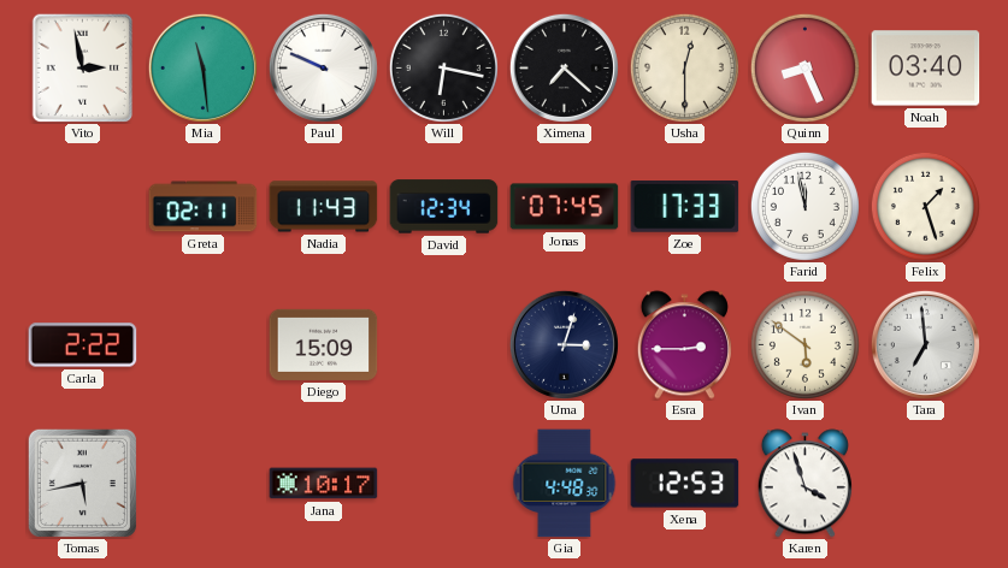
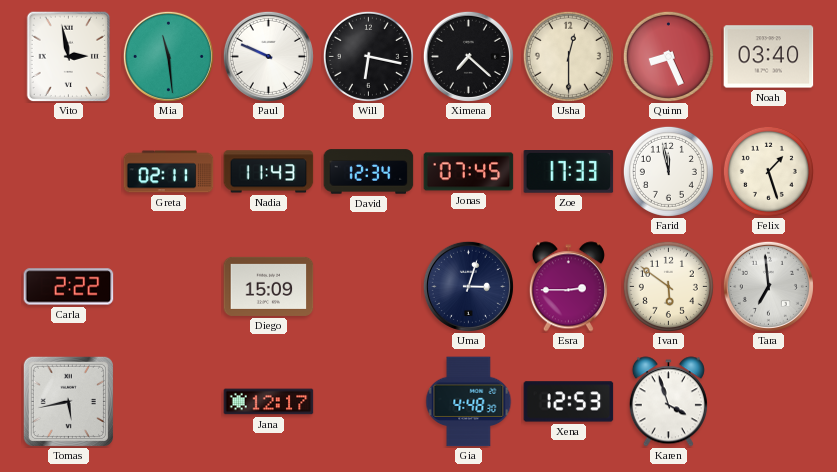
Jana: 10:17 -> 12:17 (269, 402)
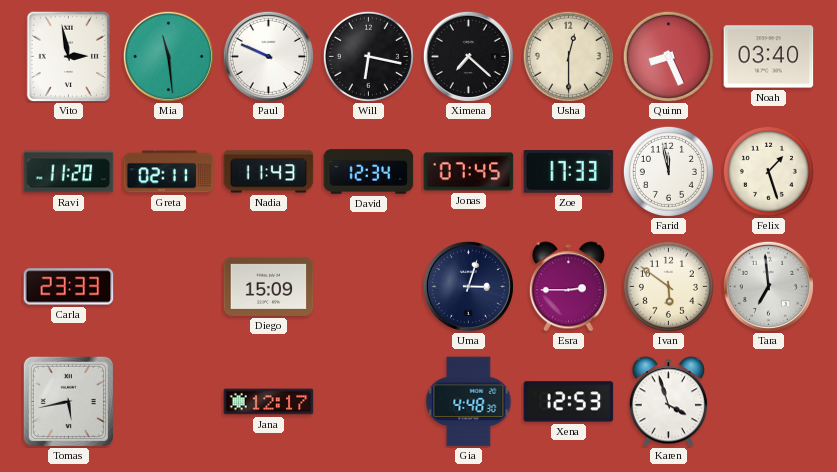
Ravi: none -> 11:20 (69, 172)
Carla: 2:22 -> 23:33 (69, 287)
